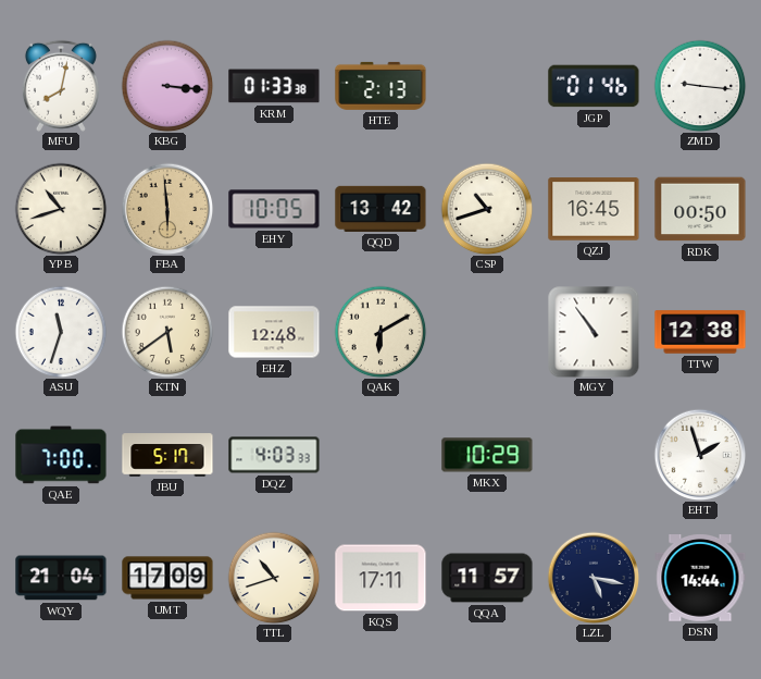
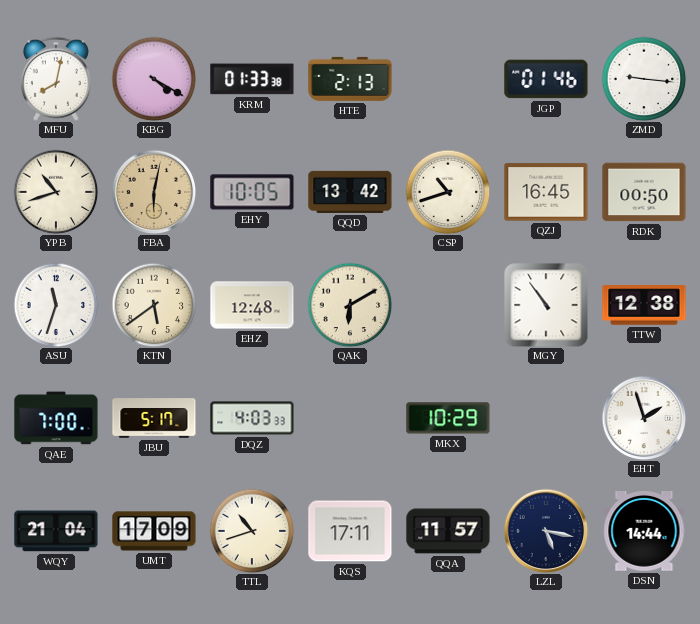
KBG: 3:16 -> 4:20 (154, 79)
FBA: 5:59 -> 6:02 (154, 192)
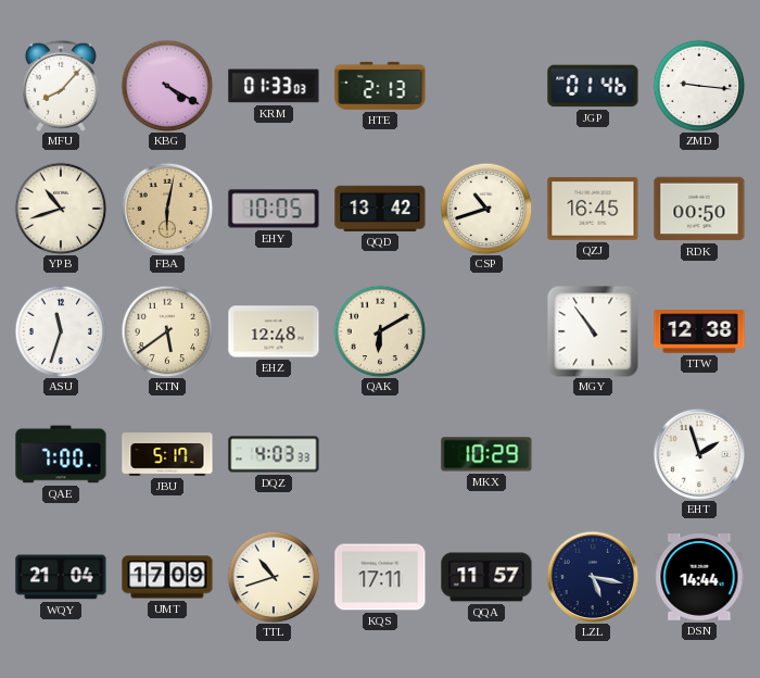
MFU: 8:02 -> 8:07 (61, 86)
KRM: 01:33:38 -> 01:33:03 (274, 86)
